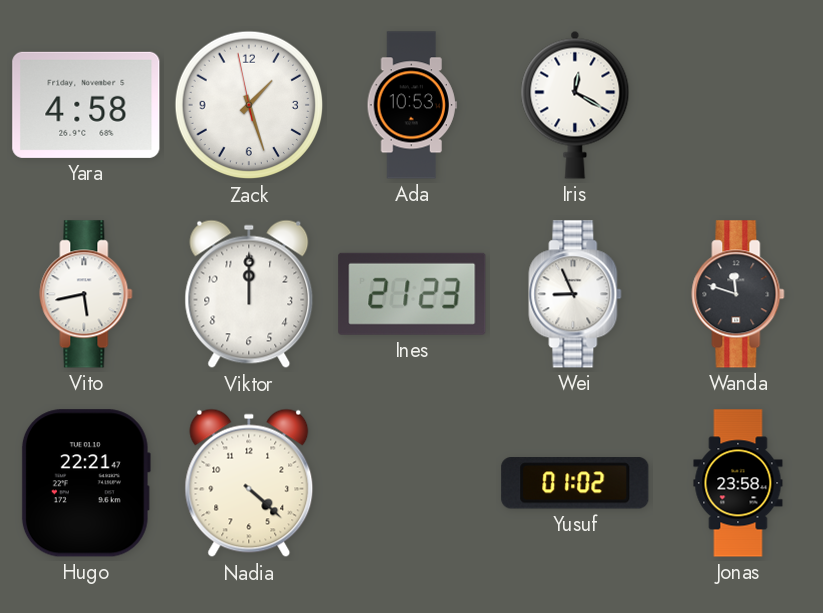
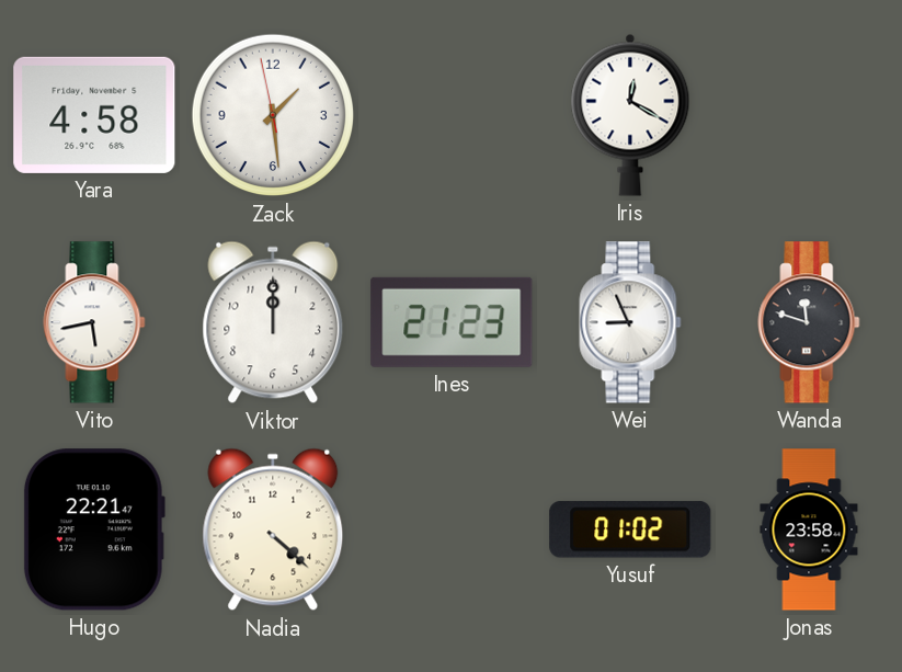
Zack: 1:26 -> 1:28 (273, 115)
Ada: 10:53 -> none (412, 105)
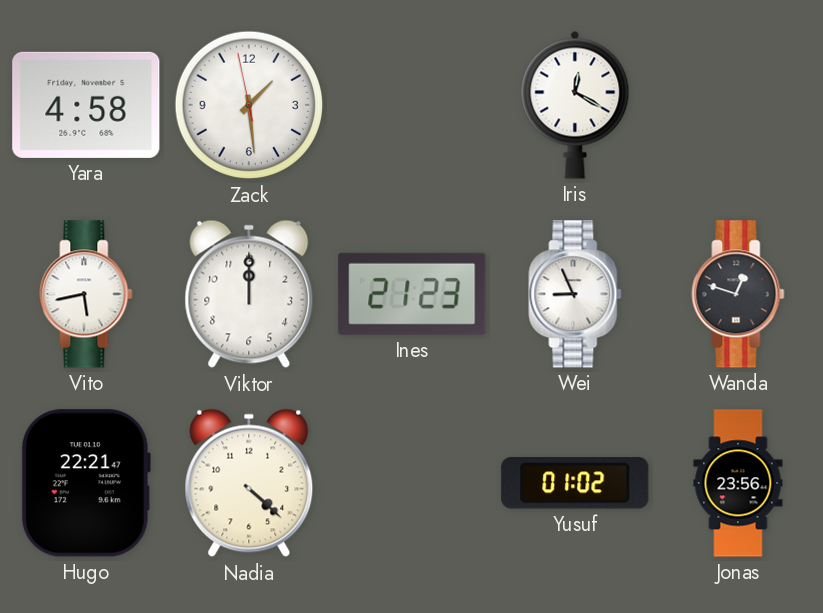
Wanda: 11:48 -> 12:48 (738, 294)
Jonas: 23:58 -> 23:56 (738, 483)
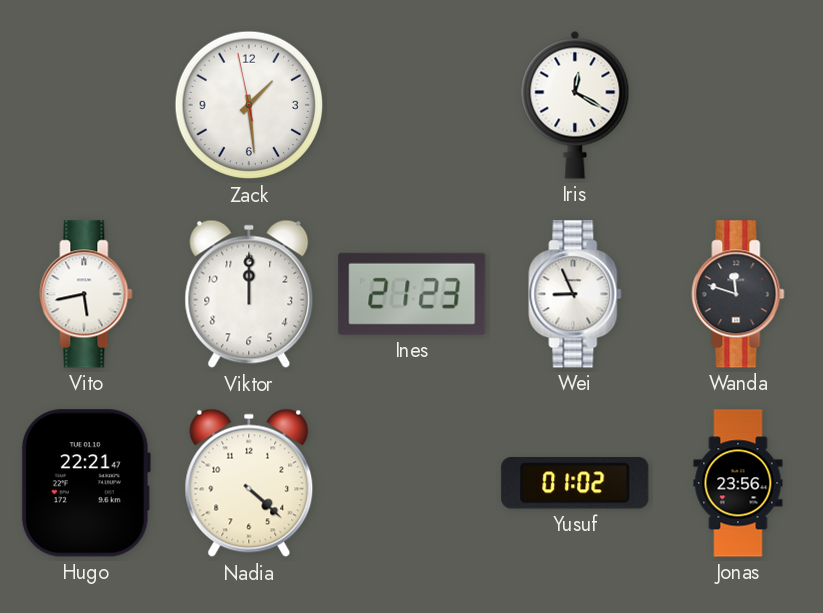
Yara: 4:58 -> none (86, 105)
Wanda: 12:48 -> 11:48 (738, 294)
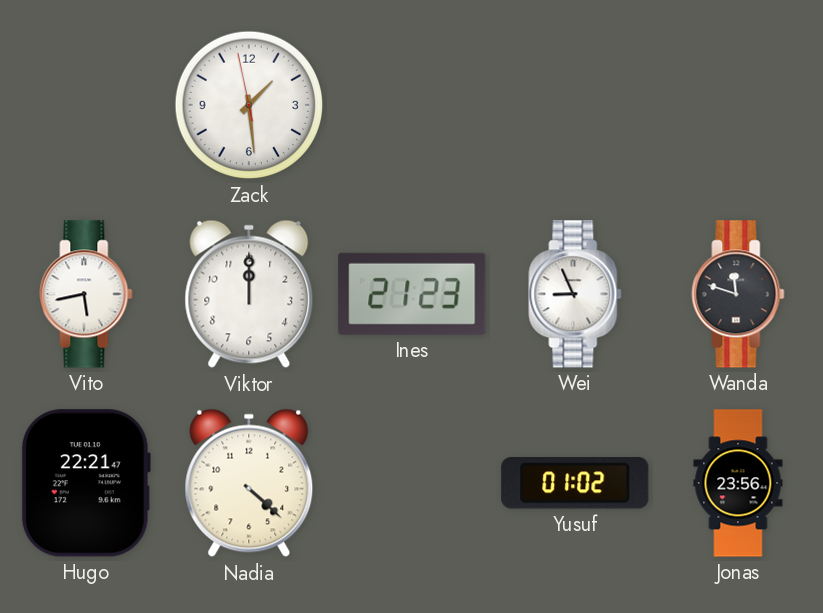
Iris: 12:20 -> none (575, 105)
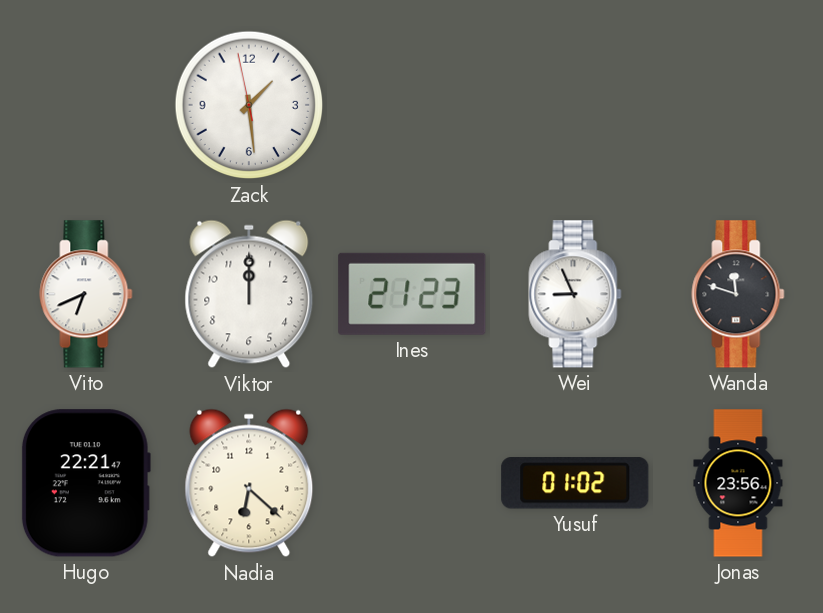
Vito: 5:43 -> 6:41 (86, 294)
Nadia: 4:22 -> 6:22 (249, 483)
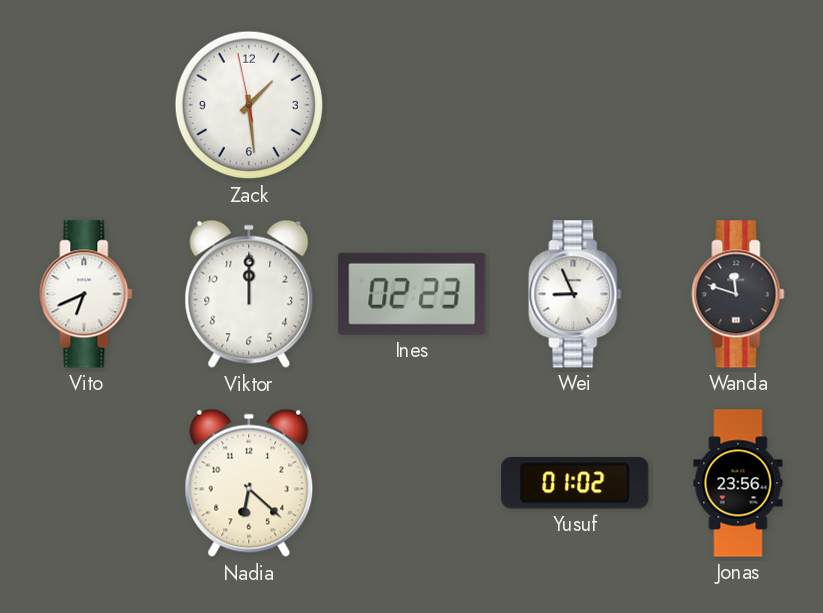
Ines: 21:23 -> 02:23 (412, 294)
Hugo: 22:21 -> none (86, 483)
